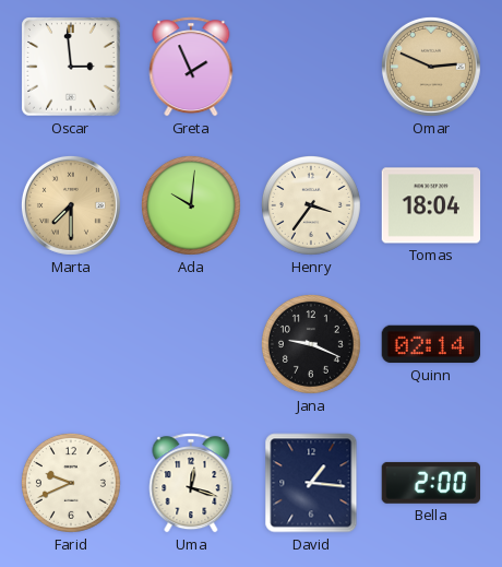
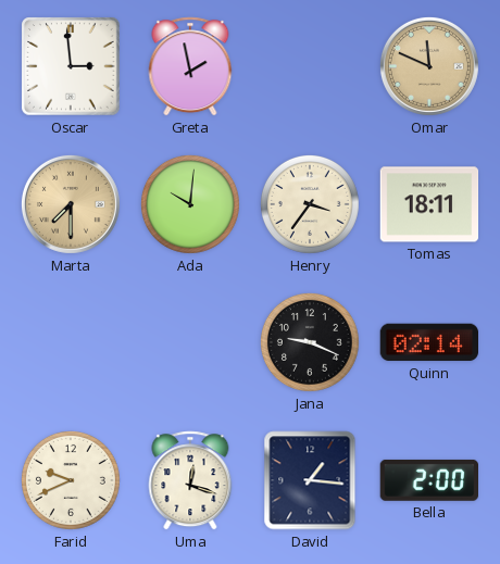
Greta: 1:56 -> 1:58 (190, 66)
Omar: 2:49 -> 11:49 (429, 66)
Tomas: 18:04 -> 18:11 (429, 204)
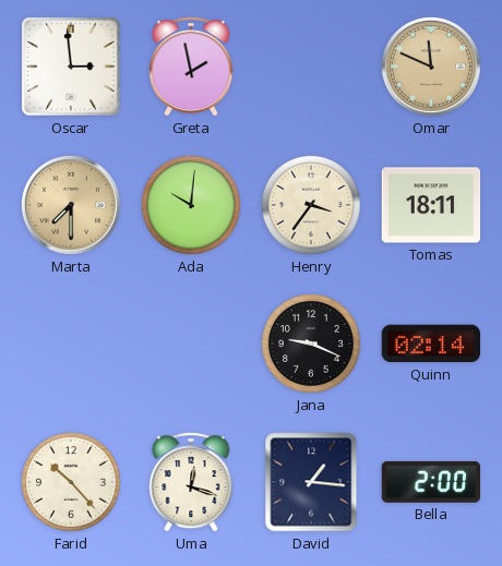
Farid: 9:41 -> 10:23 (71, 482)
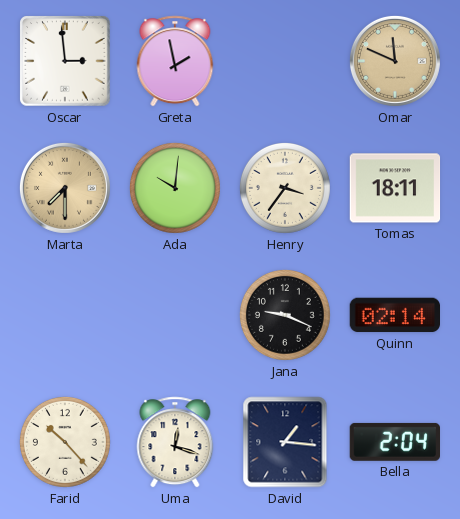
Bella: 2:00 -> 2:04 (394, 442)
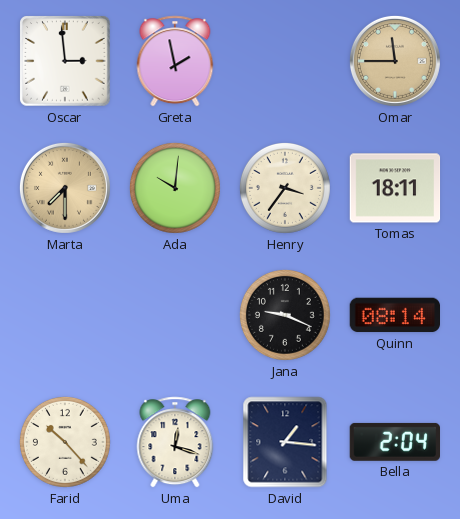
Omar: 11:49 -> 11:45 (395, 61)
Quinn: 02:14 -> 08:14 (394, 315)
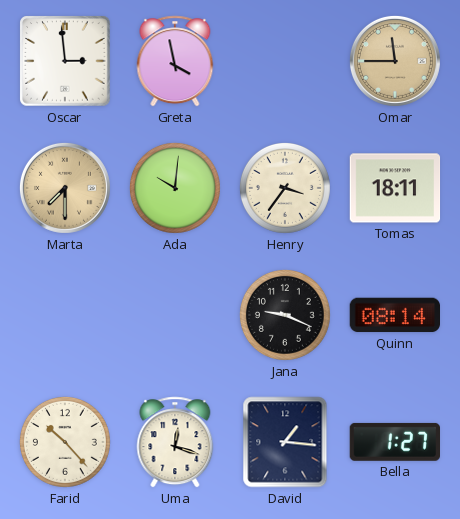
Greta: 1:58 -> 3:58 (175, 61)
Bella: 2:04 -> 1:27 (394, 442)
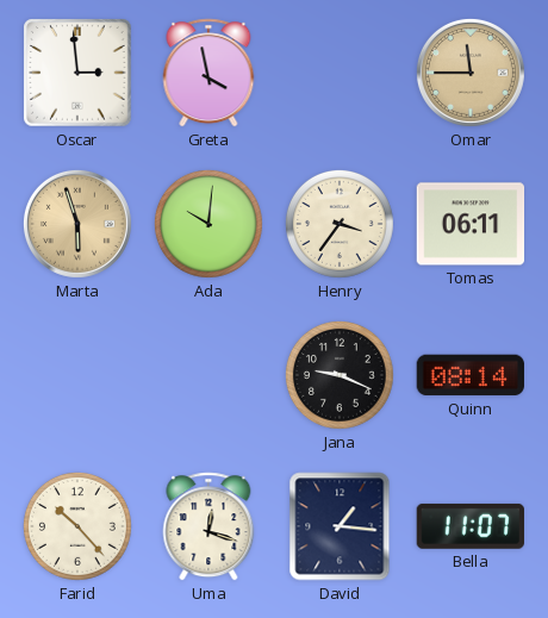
Marta: 7:30 -> 5:57 (77, 224)
Tomas: 18:11 -> 06:11 (471, 224)
Bella: 1:27 -> 11:07 (469, 526)
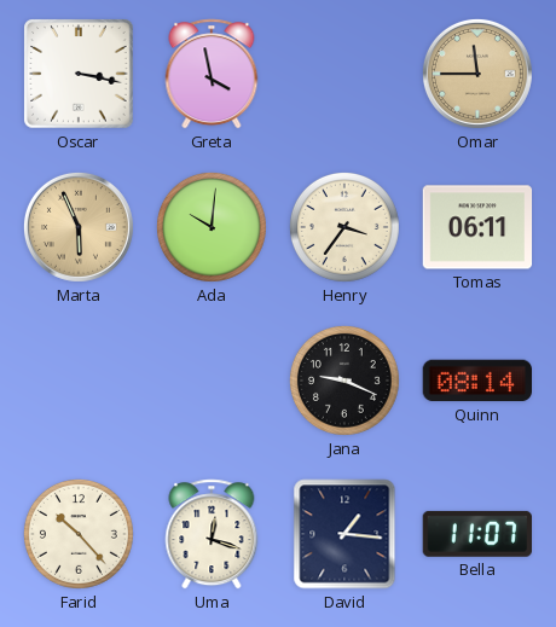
Oscar: 2:59 -> 3:17 (79, 74)
Marta: 5:57 -> 5:56 (79, 227)
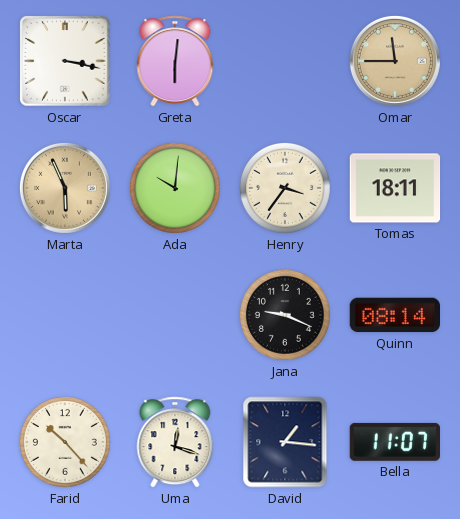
Greta: 3:58 -> 6:01 (175, 61)
Tomas: 06:11 -> 18:11 (395, 188)
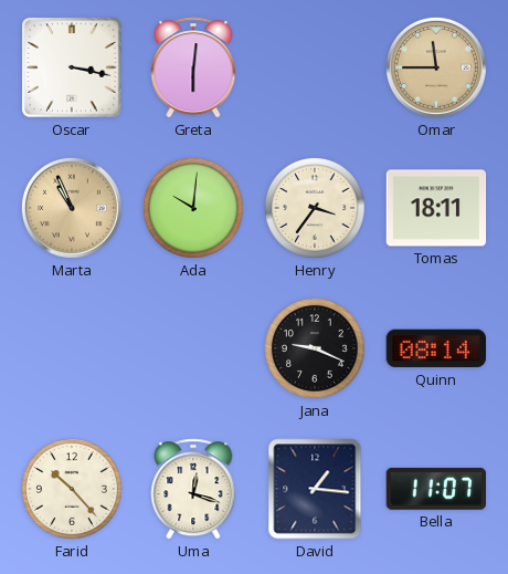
Marta: 5:56 -> 10:56 (72, 208)
